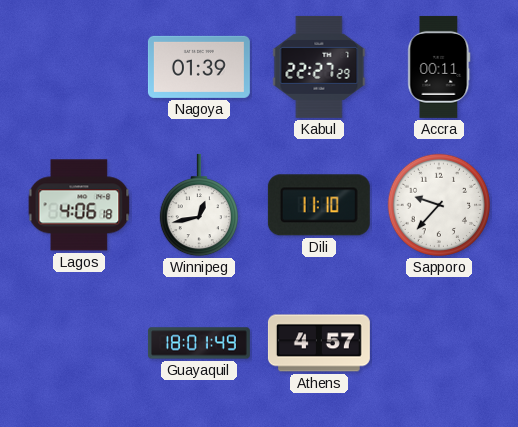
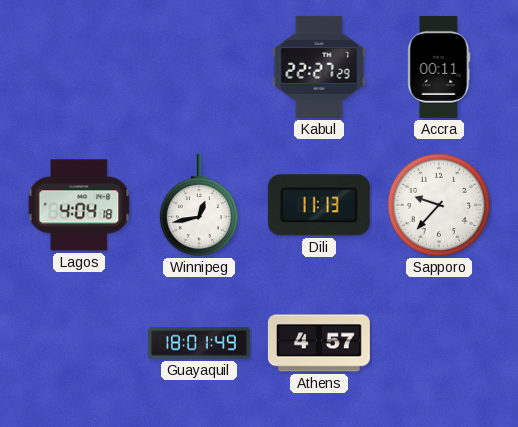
Nagoya: 01:39 -> none (199, 67)
Lagos: 4:06 -> 4:04 (79, 205)
Dili: 11:10 -> 11:13 (319, 205)
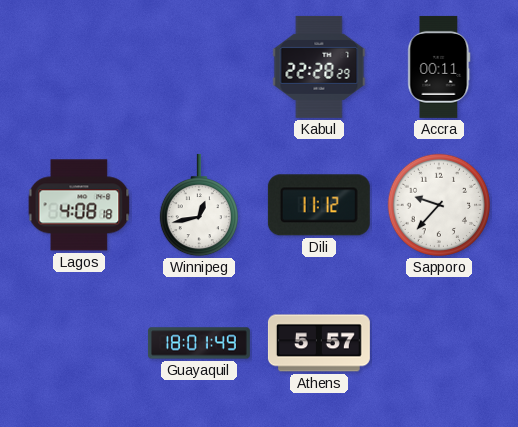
Kabul: 22:27 -> 22:28 (319, 67)
Lagos: 4:04 -> 4:08 (79, 205)
Dili: 11:13 -> 11:12 (319, 205)
Athens: 4:57 -> 5:57 (319, 343)
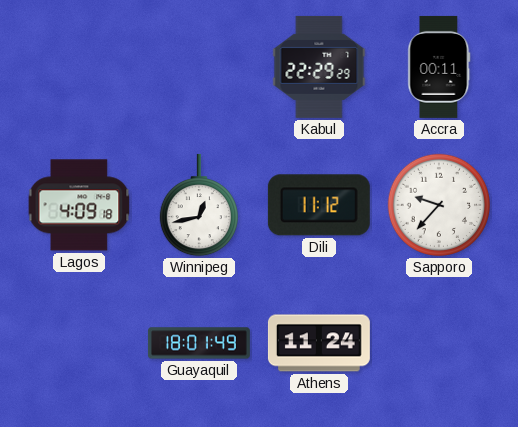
Kabul: 22:28 -> 22:29 (319, 67)
Lagos: 4:08 -> 4:09 (79, 205)
Athens: 5:57 -> 11:24 (319, 343)
